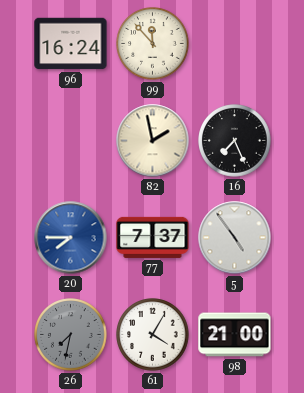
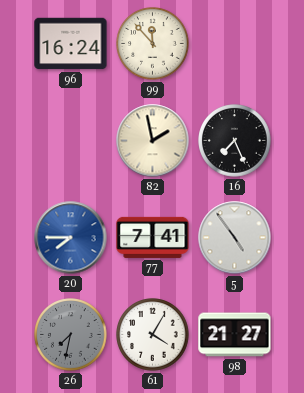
77: 7:37 -> 7:41 (153, 237)
98: 21:00 -> 21:27 (235, 335)
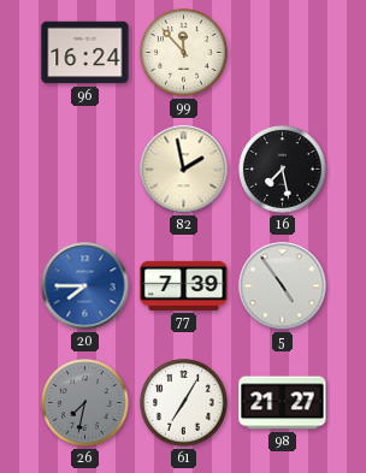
16: 7:26 -> 7:28 (283, 170)
77: 7:41 -> 7:39 (184, 285)
61: 4:05 -> 7:05 (184, 403)
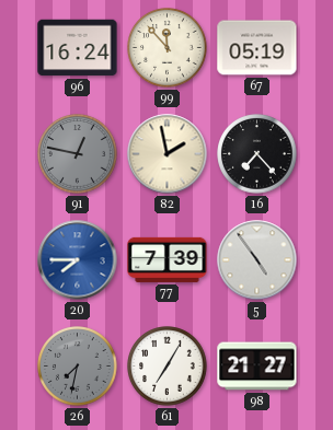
67: none -> 05:19 (257, 48)
91: none -> 12:47 (78, 154)
16: 7:28 -> 7:23 (257, 154)
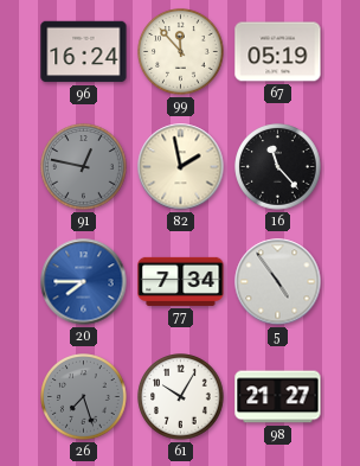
16: 7:23 -> 11:23 (278, 167)
77: 7:39 -> 7:34 (181, 281)
26: 7:32 -> 7:27 (84, 397)
61: 7:05 -> 10:05 (181, 397)
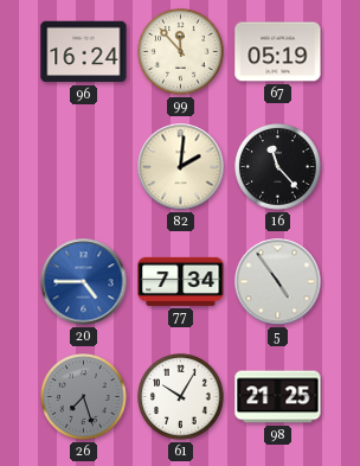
91: 12:47 -> none (84, 167)
82: 1:58 -> 2:01 (181, 167)
20: 7:45 -> 4:45 (84, 282)
98: 21:27 -> 21:25 (278, 397)
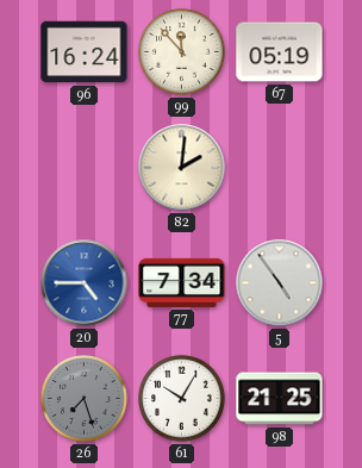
16: 11:23 -> none (278, 167)
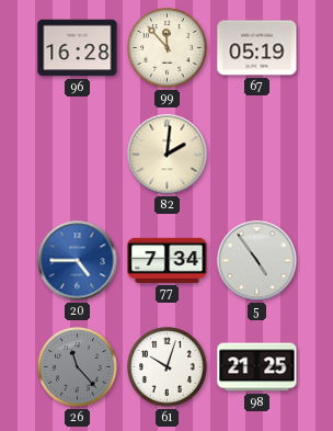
96: 16:24 -> 16:28 (78, 48)
26: 7:27 -> 11:23 (78, 367)
61: 10:05 -> 10:03 (168, 367)
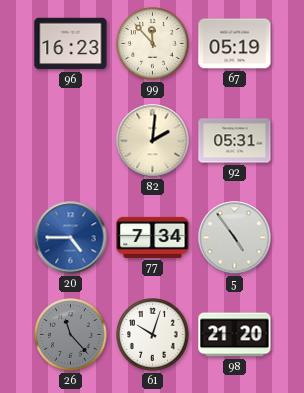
96: 16:28 -> 16:23 (71, 44)
92: none -> 05:31 (235, 141)
98: 21:25 -> 21:20 (235, 335)
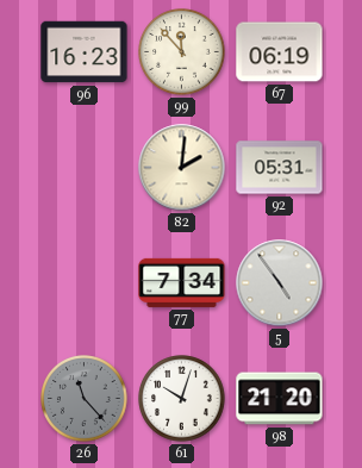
67: 05:19 -> 06:19 (280, 52)
20: 4:45 -> none (71, 238)
